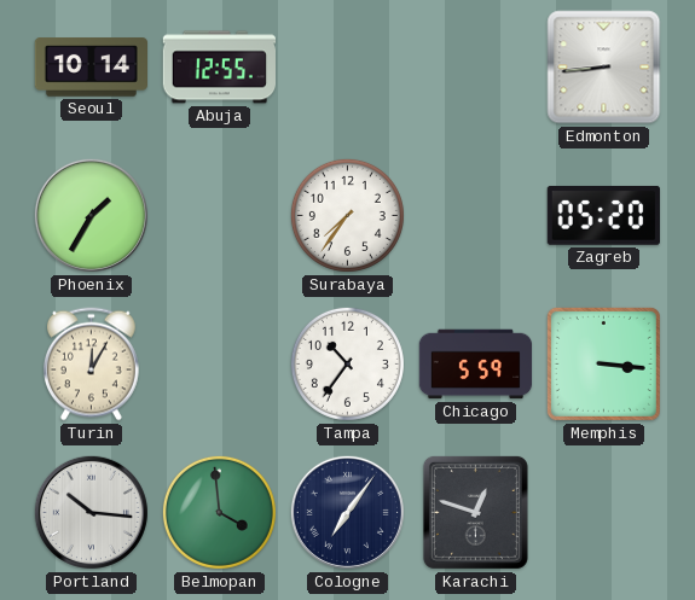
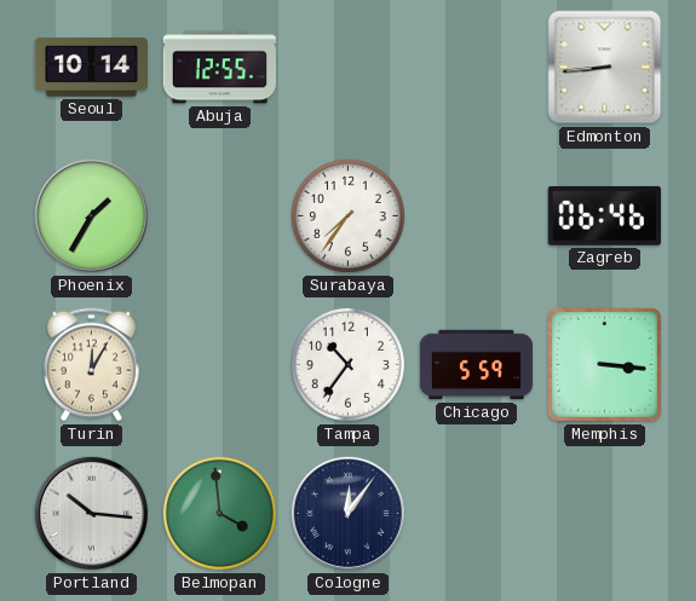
Zagreb: 05:20 -> 06:46 (604, 216)
Cologne: 7:06 -> 12:06 (347, 513)
Karachi: 12:48 -> none (475, 512)
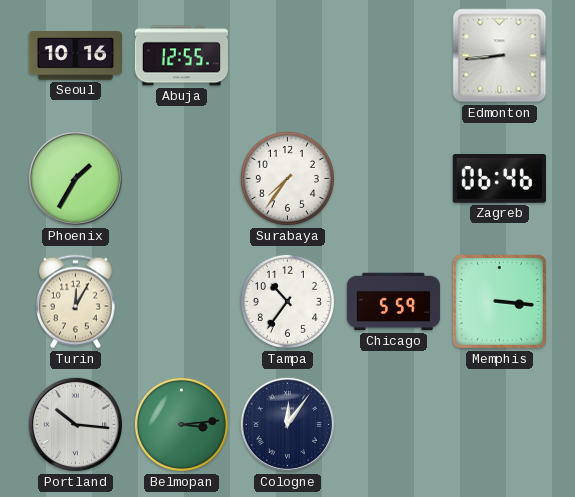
Seoul: 10:14 -> 10:16 (75, 56)
Belmopan: 3:59 -> 3:14 (181, 424)
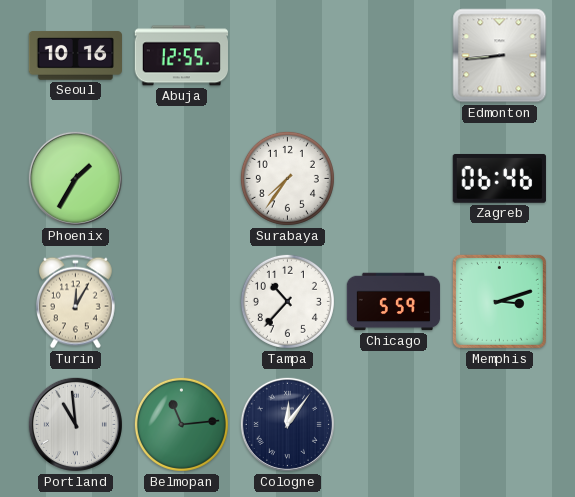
Tampa: 10:36 -> 10:37 (287, 301)
Memphis: 3:16 -> 3:12 (499, 301)
Portland: 10:16 -> 10:59 (75, 424)
Belmopan: 3:14 -> 11:14 (181, 424)
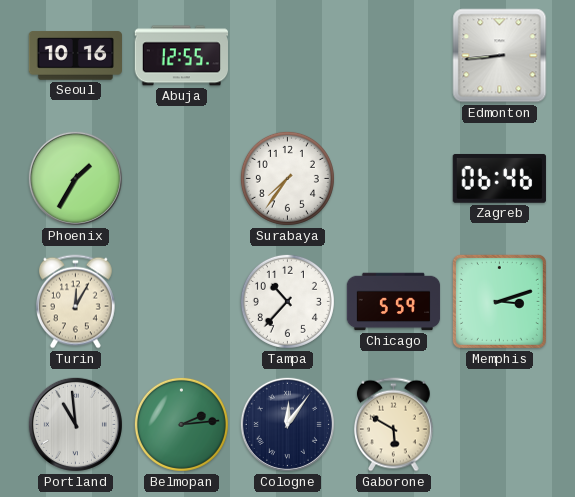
Belmopan: 11:14 -> 2:14 (181, 424)
Gaborone: none -> 5:50 (394, 425)
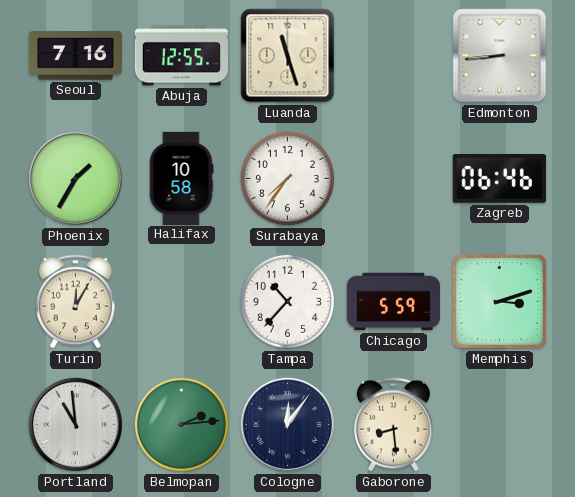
Seoul: 10:16 -> 7:16 (75, 56)
Luanda: none -> 11:27 (288, 56)
Halifax: none -> 10:58 (181, 178)
Gaborone: 5:50 -> 8:29 (394, 425)
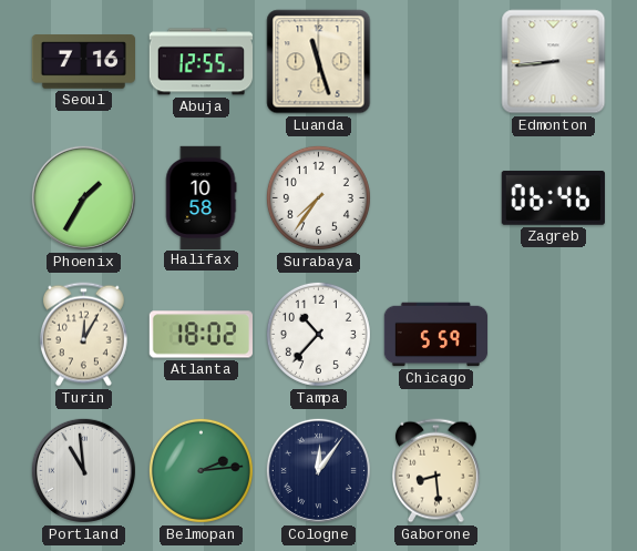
Atlanta: none -> 18:02 (201, 335)
Memphis: 3:12 -> none (499, 301)
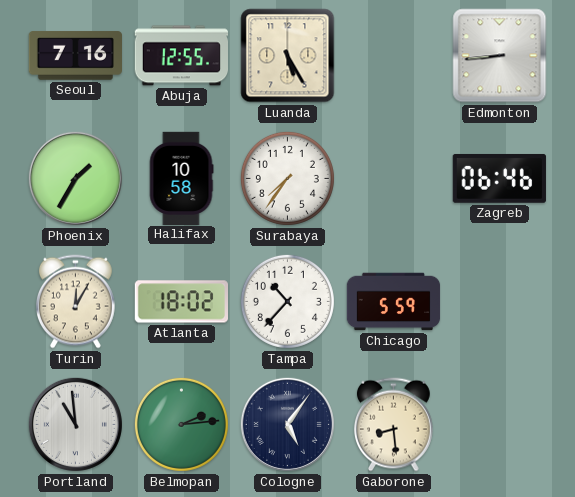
Luanda: 11:27 -> 5:25 (288, 56)
Cologne: 12:06 -> 5:06 (287, 424)
